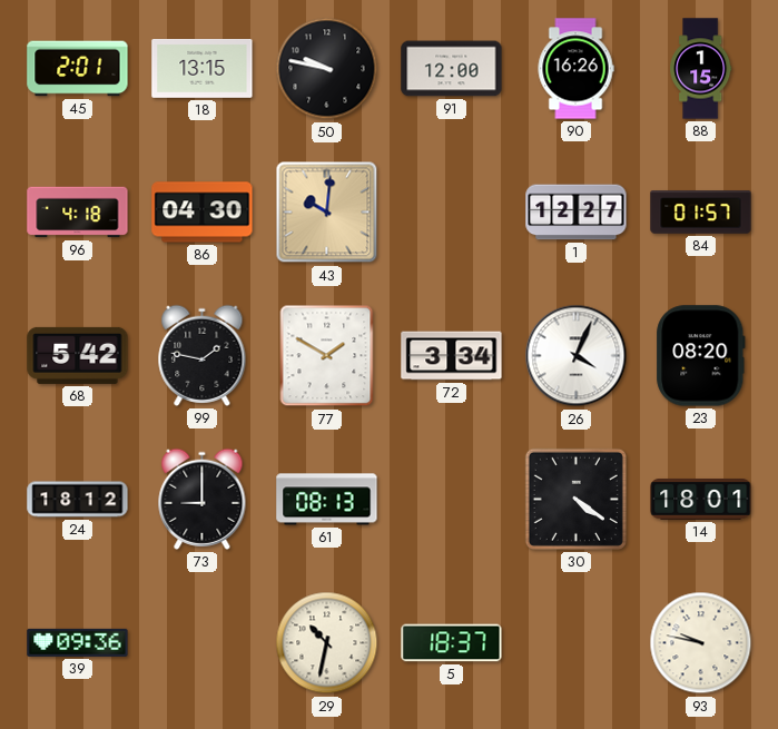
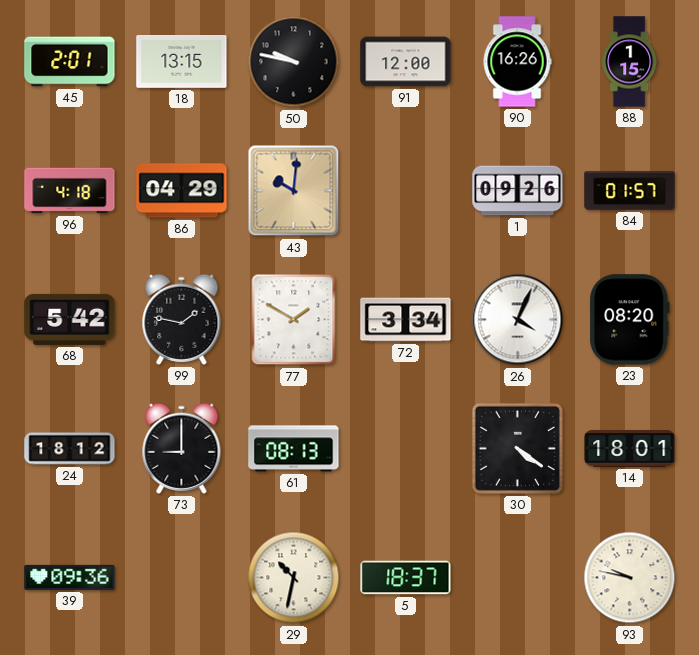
86: 04:30 -> 04:29 (182, 191)
1: 12:27 -> 09:26 (518, 191)
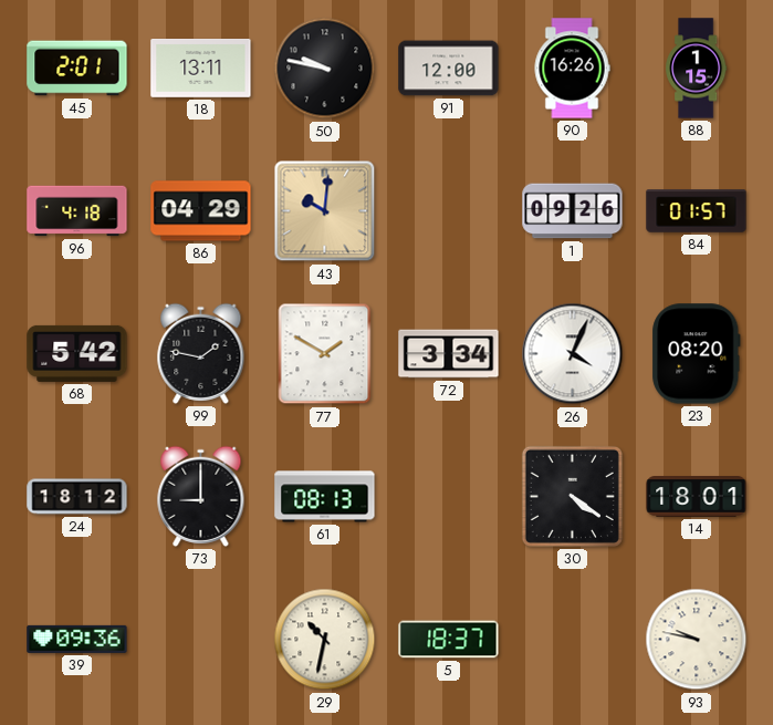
18: 13:15 -> 13:11 (201, 69)
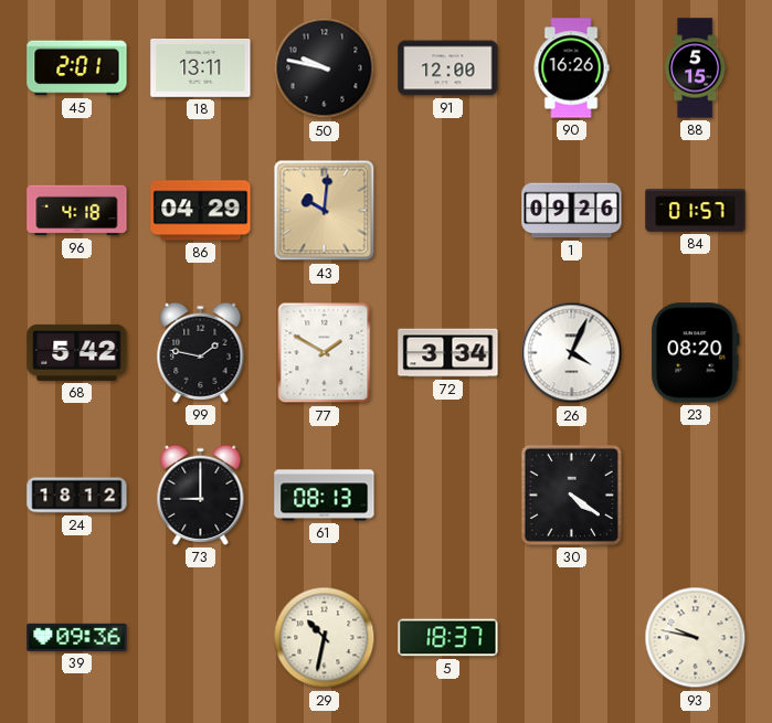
88: 1:15 -> 5:15 (696, 68)
14: 18:01 -> none (697, 497)
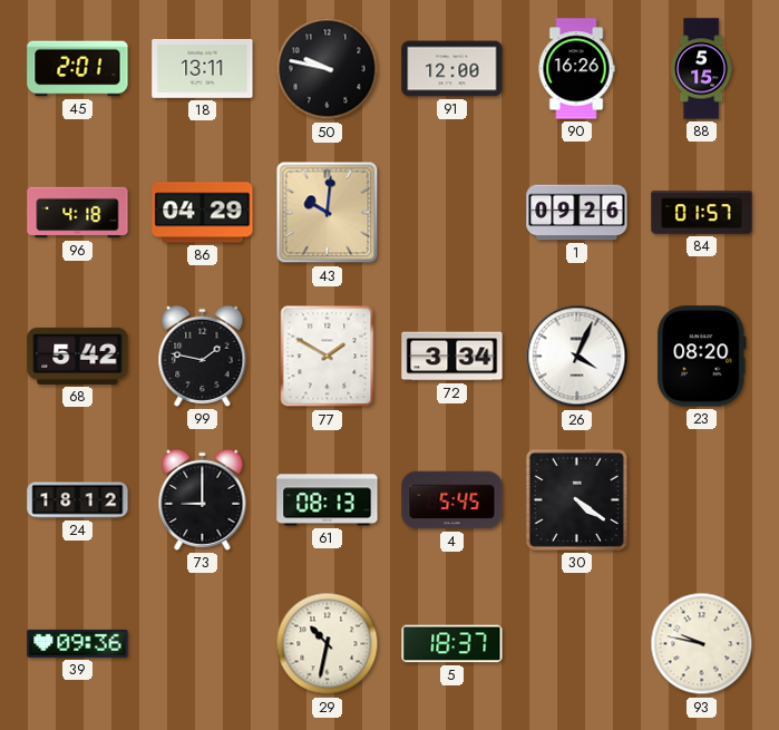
4: none -> 5:45 (452, 500)
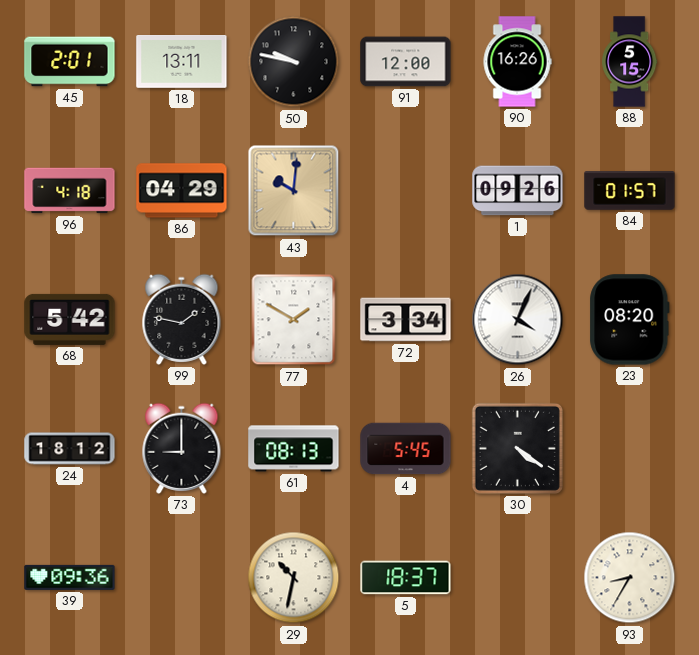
93: 9:47 -> 8:35 (630, 578)
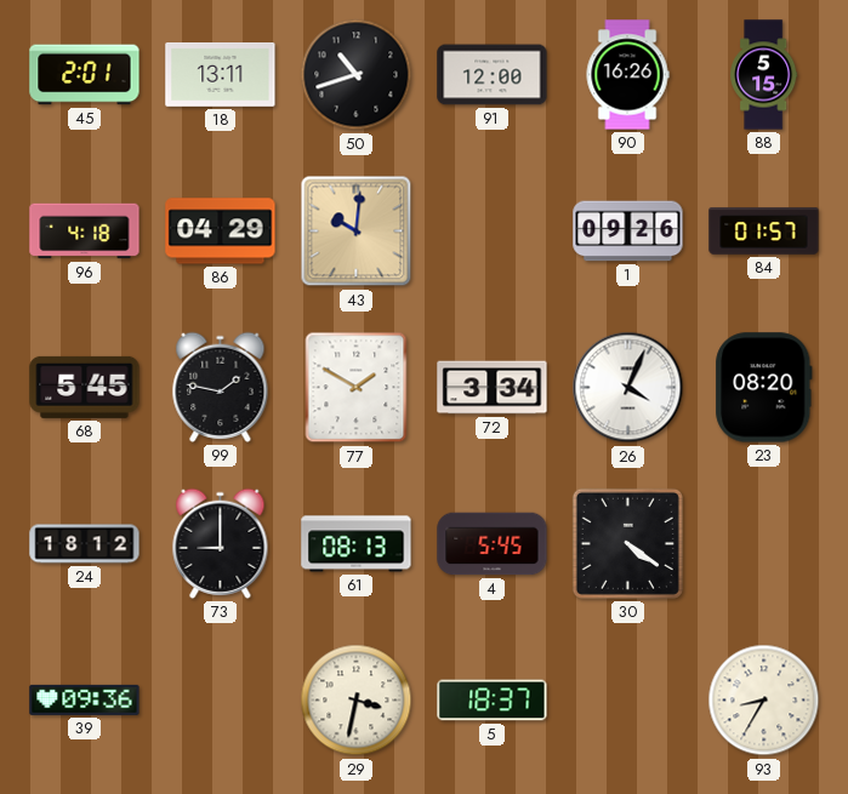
50: 9:47 -> 10:42 (357, 75)
68: 5:42 -> 5:45 (85, 387)
29: 10:32 -> 3:32 (357, 701)
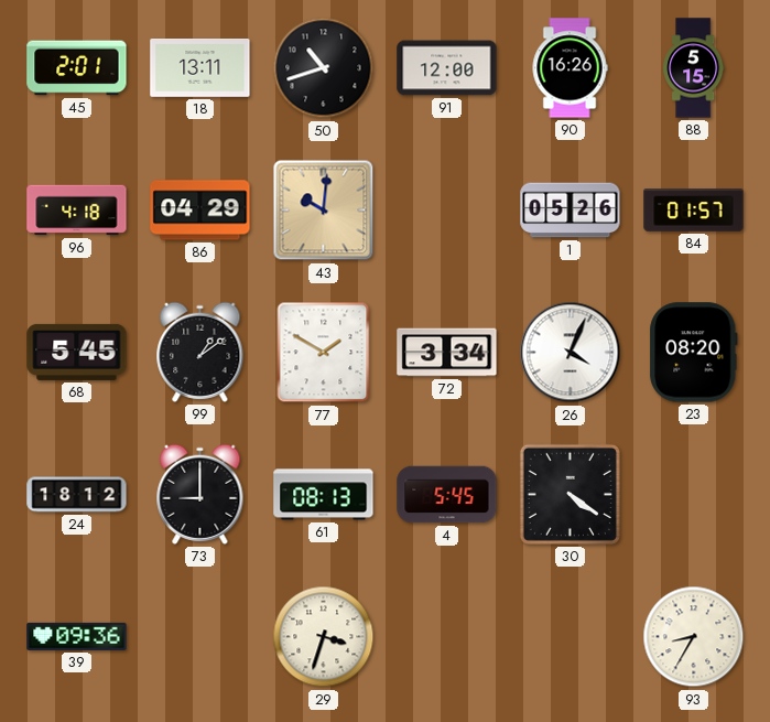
1: 09:26 -> 05:26 (571, 211)
99: 1:47 -> 1:09 (200, 352)
29: 3:32 -> 3:33 (324, 637)
5: 18:37 -> none (493, 701)
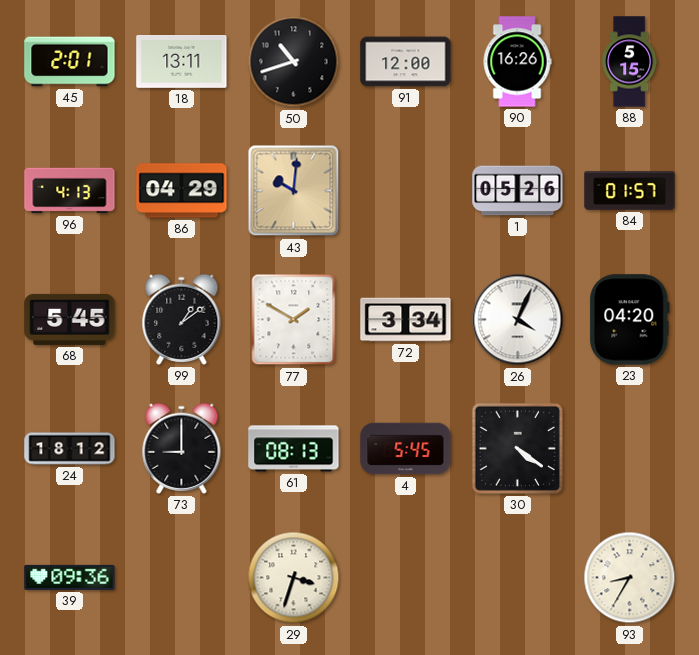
96: 4:18 -> 4:13 (70, 191)
23: 08:20 -> 04:20 (630, 320)
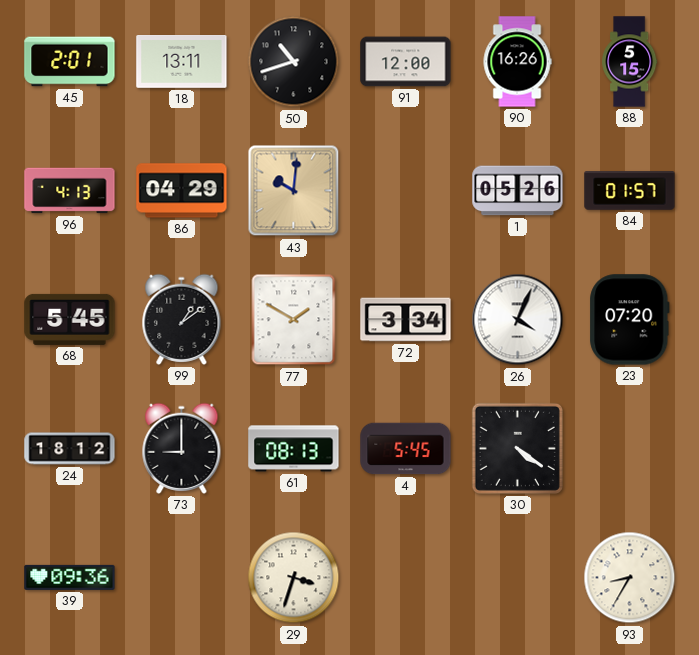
23: 04:20 -> 07:20 (630, 320)
